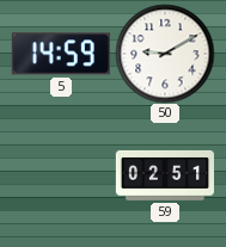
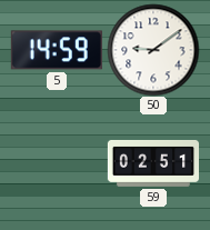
50: 9:10 -> 9:09 (153, 50)
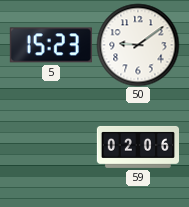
5: 14:59 -> 15:23 (51, 45)
59: 02:51 -> 02:06 (137, 147)
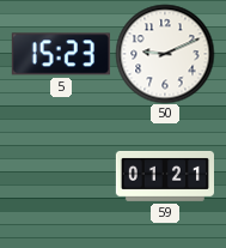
50: 9:09 -> 9:11 (165, 54)
59: 02:06 -> 01:21 (164, 176)
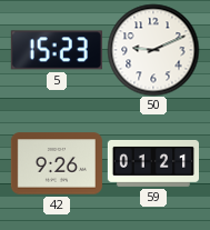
42: none -> 9:26 (57, 163)
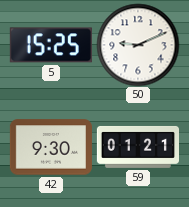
5: 15:23 -> 15:25 (51, 45)
42: 9:26 -> 9:30 (51, 147)
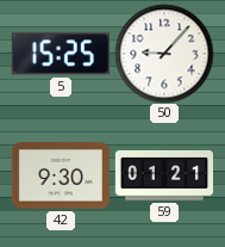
50: 9:11 -> 9:07 (164, 54)
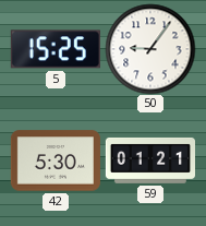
50: 9:07 -> 9:06 (150, 49)
42: 9:30 -> 5:30 (56, 160)
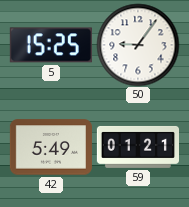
42: 5:30 -> 5:49 (51, 147)
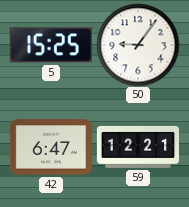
42: 5:49 -> 6:47 (51, 147)
59: 01:21 -> 12:21 (137, 147)
